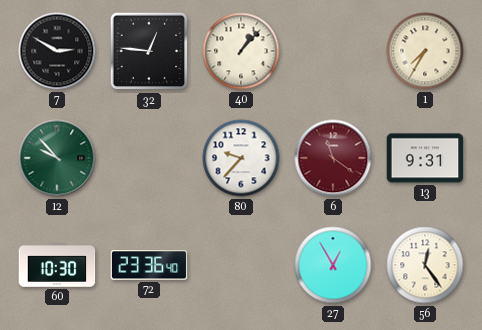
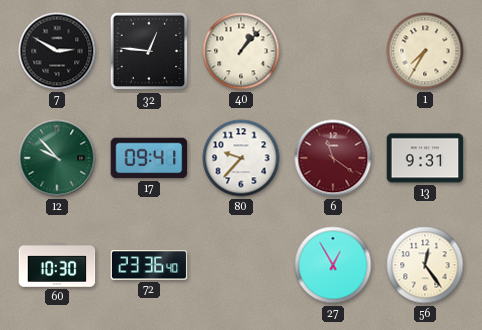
17: none -> 09:41 (149, 158)
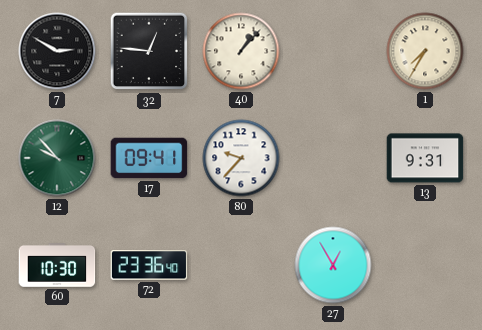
6: 11:21 -> none (333, 158)
56: 12:24 -> none (425, 265)
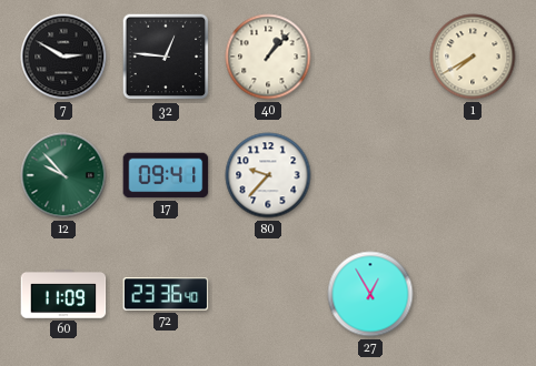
1: 7:35 -> 7:40 (473, 57)
13: 9:31 -> none (425, 158)
60: 10:30 -> 11:09 (63, 295)
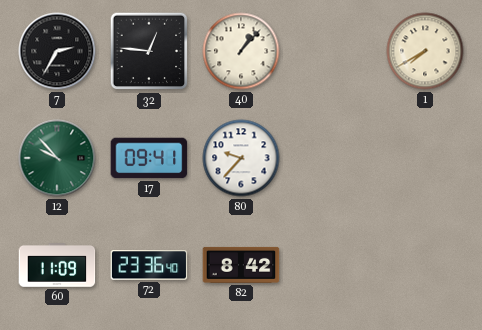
7: 2:50 -> 2:35 (57, 51)
82: none -> 8:42 (241, 265)
27: 12:55 -> none (370, 294)
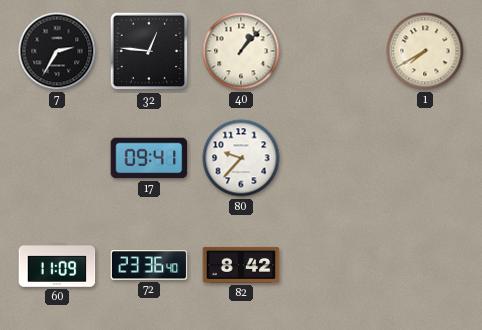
12: 9:53 -> none (57, 158)
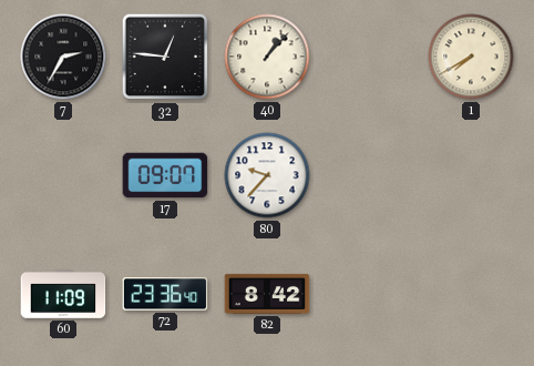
17: 09:41 -> 09:07 (165, 175)
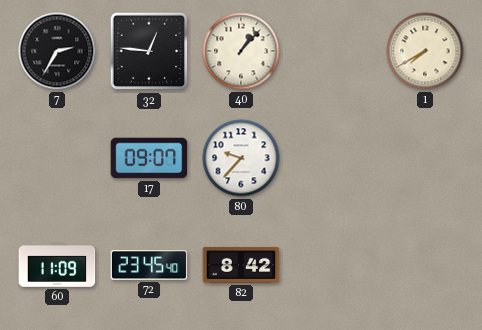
72: 23:36 -> 23:45 (149, 265)
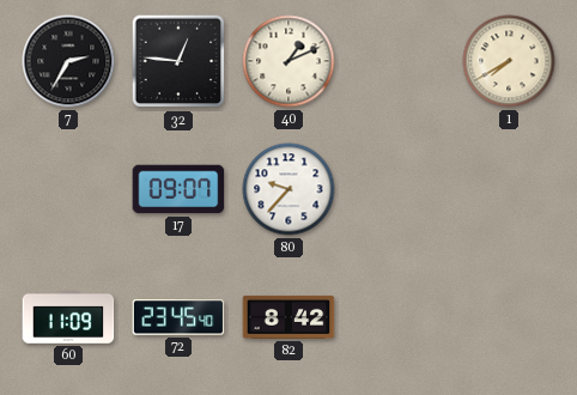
40: 1:07 -> 1:11 (288, 61)
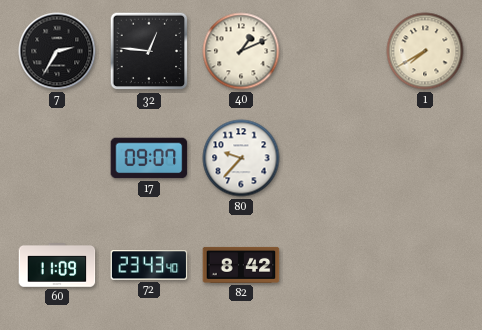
72: 23:45 -> 23:43 (149, 265)
